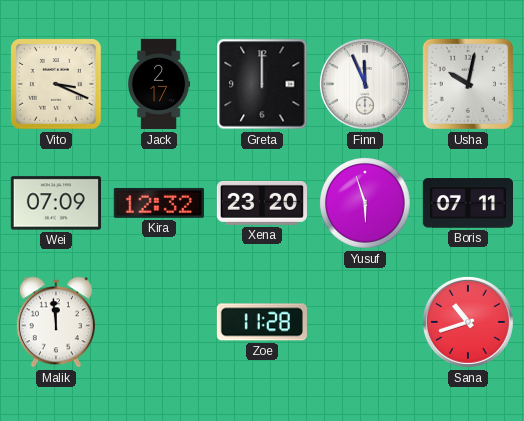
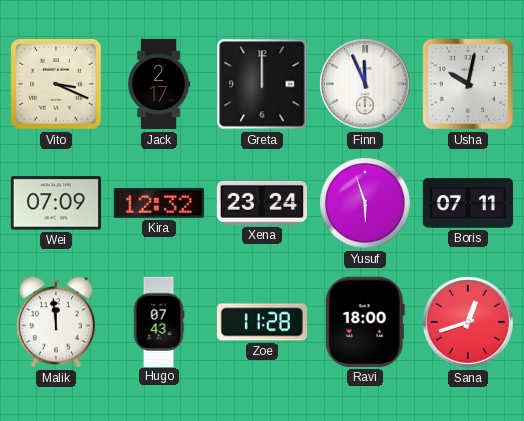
Xena: 23:20 -> 23:24 (262, 203)
Hugo: none -> 07:43 (159, 321)
Ravi: none -> 18:00 (365, 322)
Sana: 10:42 -> 12:42 (468, 322)
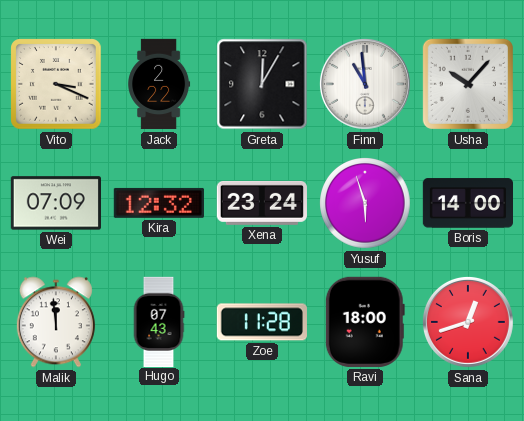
Jack: 2:17 -> 2:22 (159, 84)
Greta: 12:00 -> 12:05 (262, 84)
Finn: 11:56 -> 10:59 (365, 84)
Usha: 10:02 -> 10:07 (468, 84)
Boris: 07:11 -> 14:00 (467, 203)
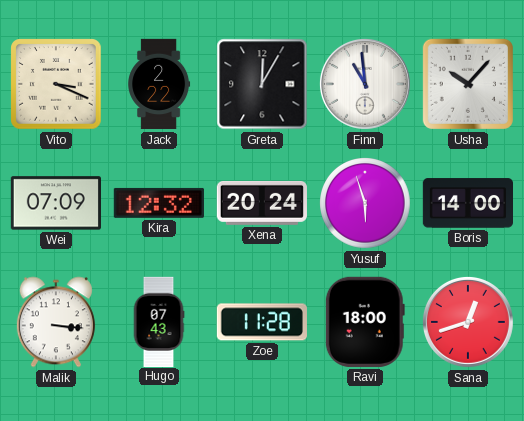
Xena: 23:24 -> 20:24 (262, 203)
Malik: 11:59 -> 3:16 (56, 322)
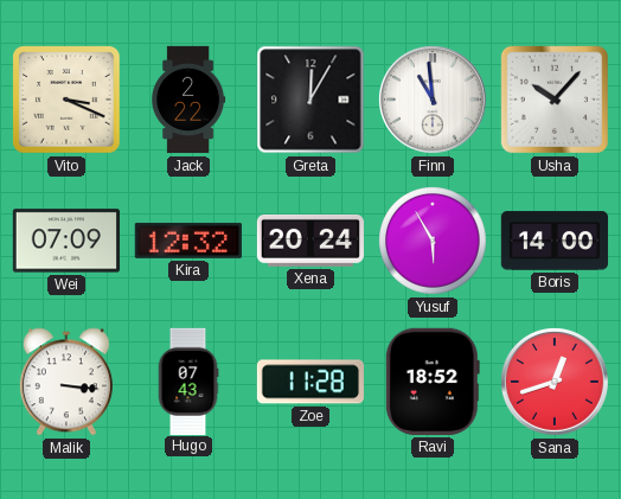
Yusuf: 5:57 -> 5:55 (434, 242)
Ravi: 18:00 -> 18:52 (433, 382)
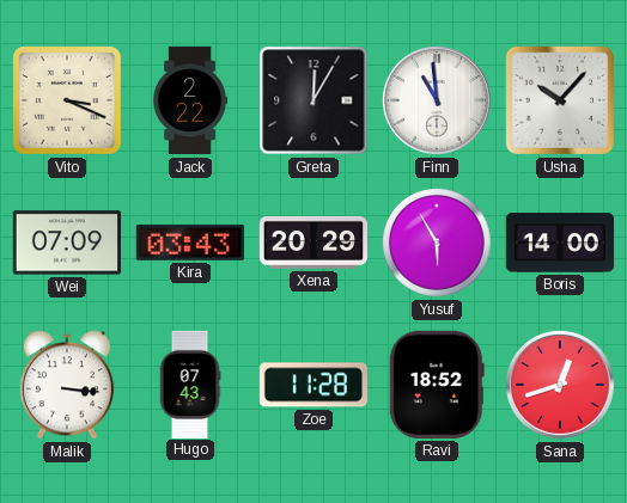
Kira: 12:32 -> 03:43 (190, 243)
Xena: 20:24 -> 20:29 (313, 243)
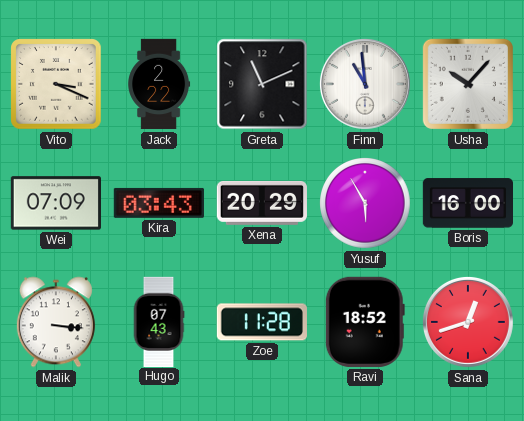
Greta: 12:05 -> 11:11 (262, 84)
Boris: 14:00 -> 16:00 (467, 203)
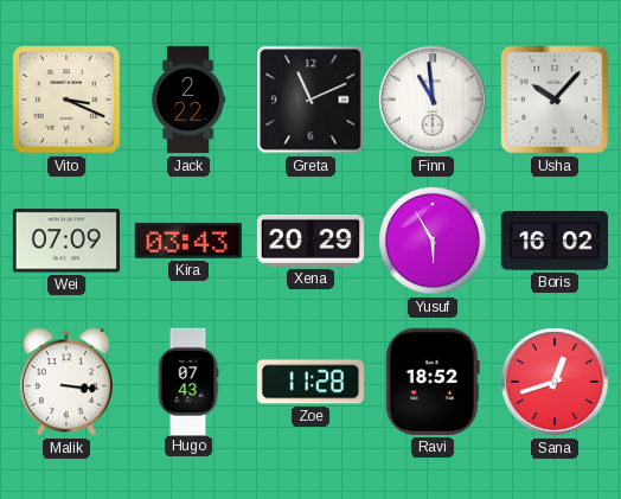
Boris: 16:00 -> 16:02 (553, 241)
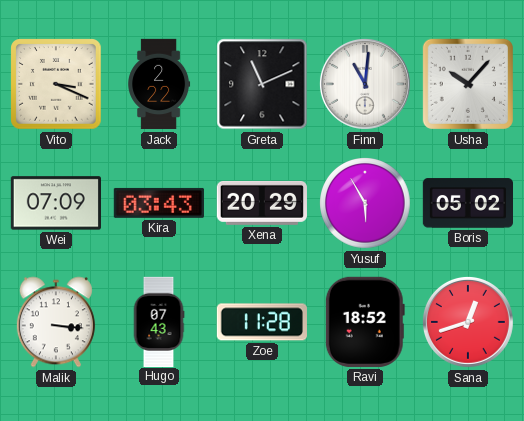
Finn: 10:59 -> 11:01 (365, 84)
Boris: 16:02 -> 05:02 (467, 203)
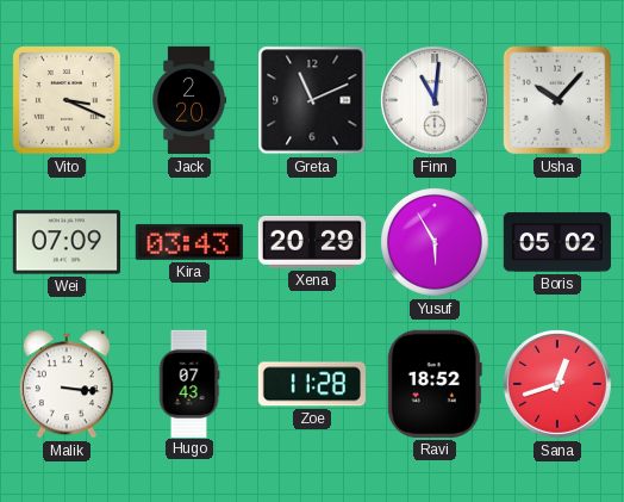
Jack: 2:22 -> 2:20 (189, 100)
